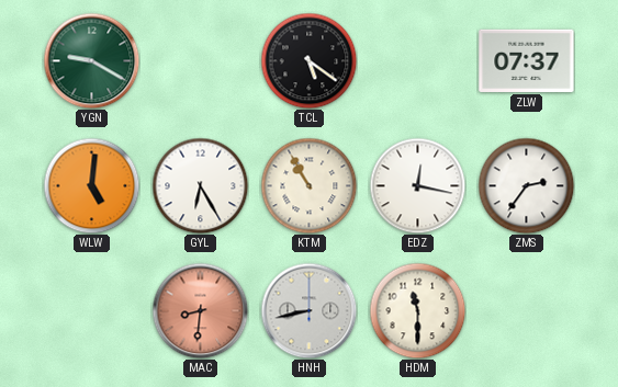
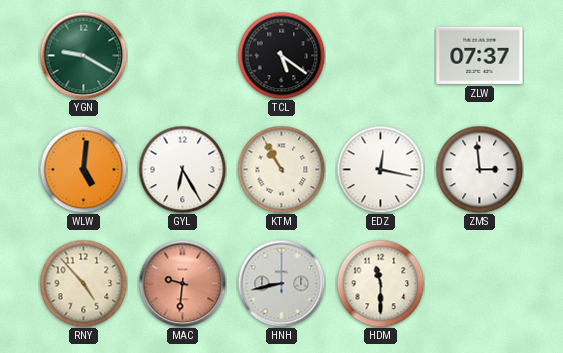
ZMS: 2:36 -> 2:59 (479, 169)
RNY: none -> 4:53 (83, 283)
MAC: 8:31 -> 9:31 (182, 283)
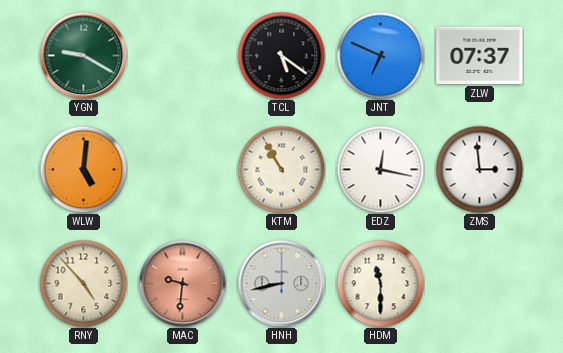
JNT: none -> 6:49 (380, 55)
GYL: 6:25 -> none (182, 169)
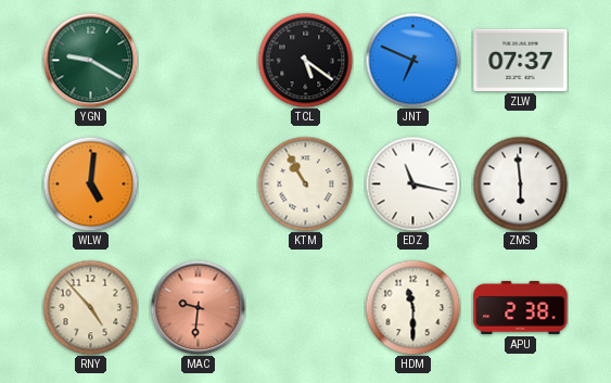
EDZ: 12:17 -> 11:17 (412, 183)
ZMS: 2:59 -> 5:59 (520, 183)
HNH: 8:43 -> none (281, 283)
APU: none -> 2:38 (521, 307)
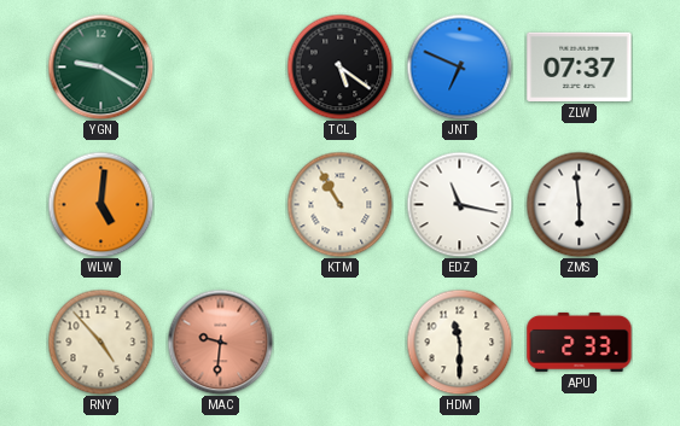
APU: 2:38 -> 2:33 (580, 342)
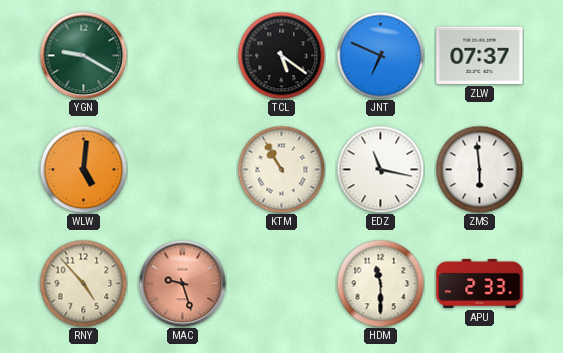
MAC: 9:31 -> 9:27 (182, 283)
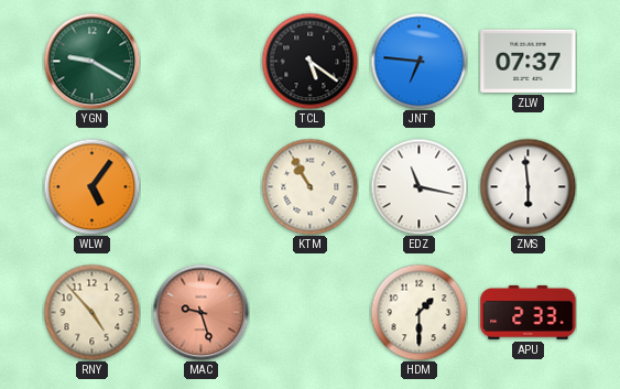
JNT: 6:49 -> 6:46 (418, 61)
WLW: 5:01 -> 5:06 (91, 186)
HDM: 11:30 -> 1:30 (418, 312)
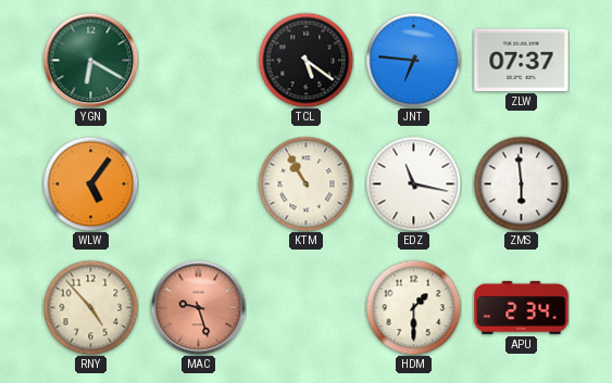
YGN: 9:20 -> 6:20 (90, 60)
APU: 2:33 -> 2:34 (522, 307)
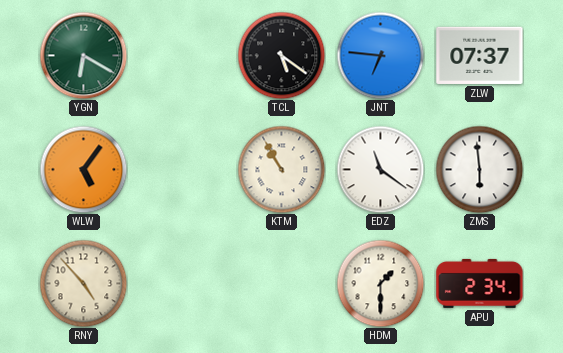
EDZ: 11:17 -> 11:21 (380, 169)
MAC: 9:27 -> none (198, 307)
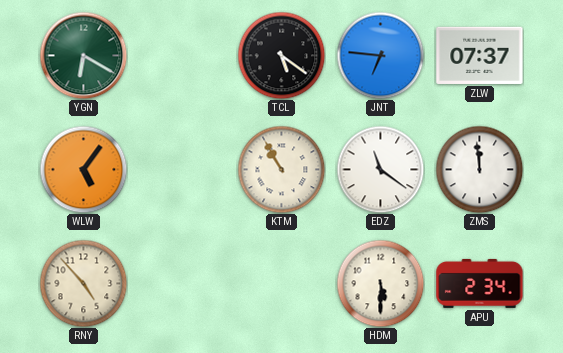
ZMS: 5:59 -> 11:59 (479, 169)
HDM: 1:30 -> 5:30 (380, 283)
